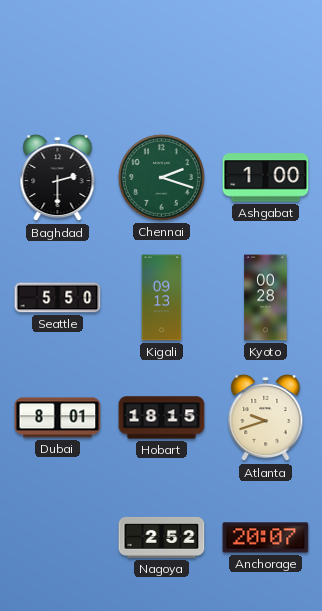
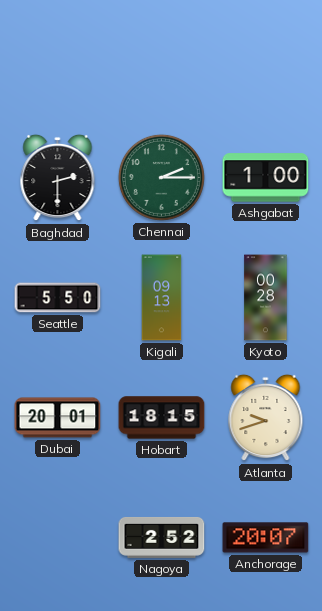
Chennai: 2:18 -> 2:15 (161, 177)
Dubai: 8:01 -> 20:01 (58, 418)
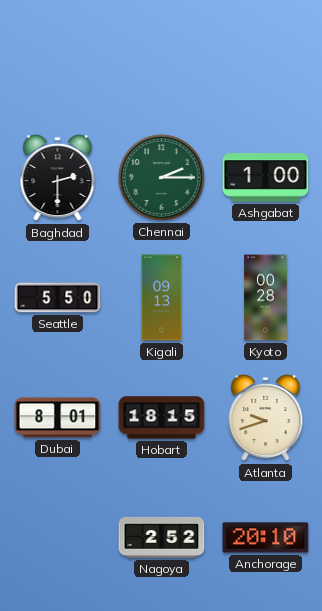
Dubai: 20:01 -> 8:01 (58, 418)
Anchorage: 20:07 -> 20:10 (266, 538)
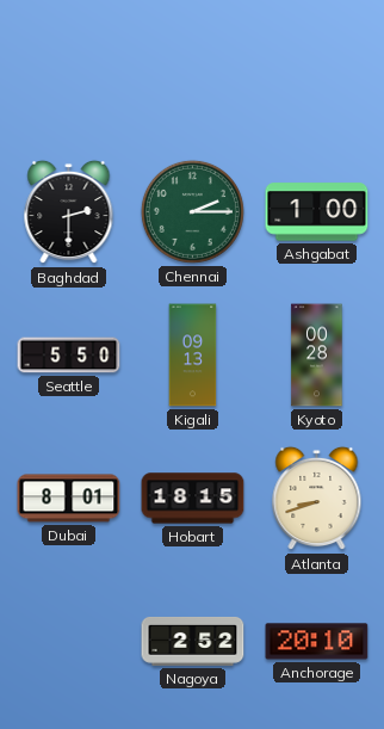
Atlanta: 9:42 -> 8:42 (317, 499)
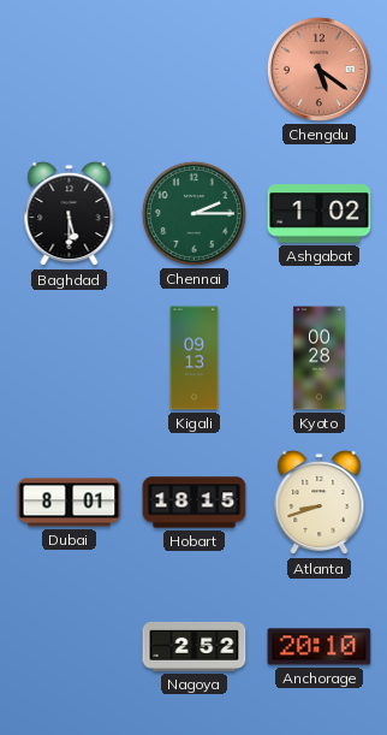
Chengdu: none -> 5:21 (318, 69)
Baghdad: 2:30 -> 5:30 (70, 214)
Ashgabat: 1:00 -> 1:02 (320, 214)
Seattle: 5:50 -> none (69, 356)
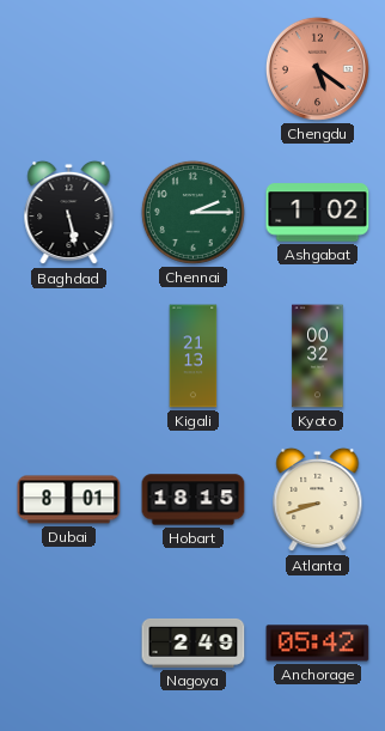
Baghdad: 5:30 -> 5:28 (69, 213)
Kigali: 09:13 -> 21:13 (194, 357)
Kyoto: 00:28 -> 00:32 (318, 357)
Nagoya: 2:52 -> 2:49 (194, 642)
Anchorage: 20:10 -> 05:42 (318, 644)
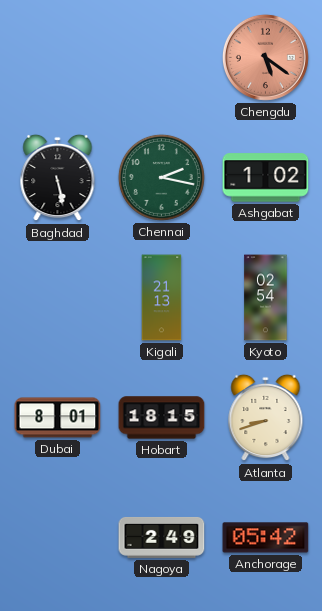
Chennai: 2:15 -> 2:17 (161, 177)
Kyoto: 00:32 -> 02:54 (266, 298)
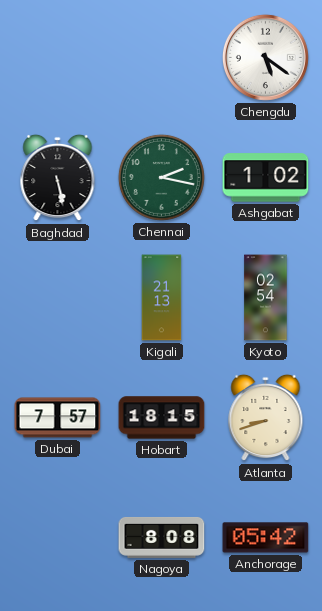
Chengdu dial: salmon -> white (265, 57)
Dubai: 8:01 -> 7:57 (58, 418)
Nagoya: 2:49 -> 8:08 (162, 537)
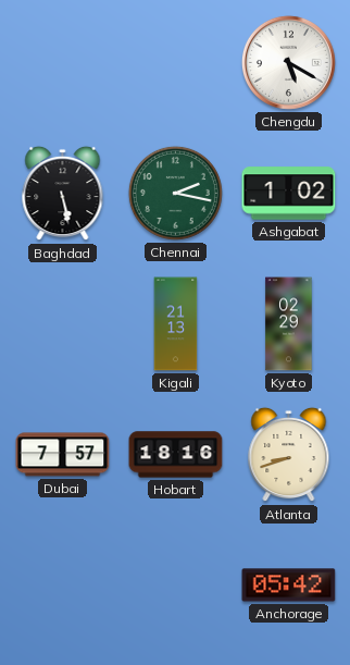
Chengdu: 5:21 -> 5:20 (288, 62)
Kyoto: 02:54 -> 02:29 (289, 324)
Hobart: 18:15 -> 18:16 (176, 455)
Nagoya: 8:08 -> none (162, 537)
